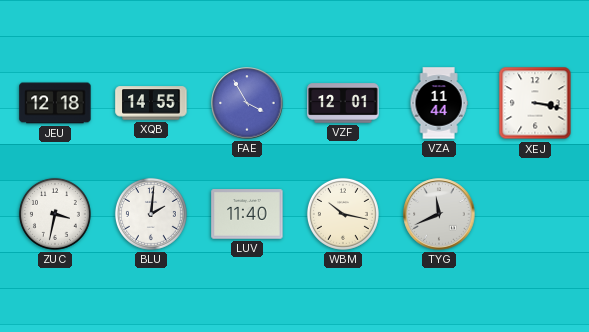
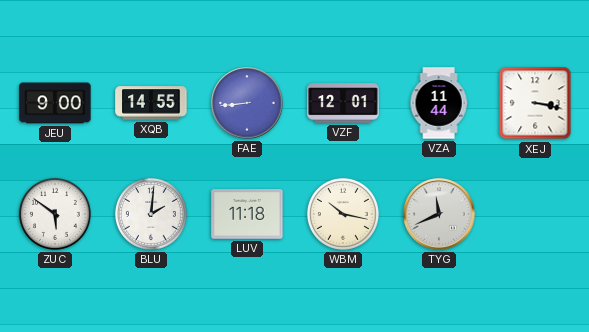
JEU: 12:18 -> 9:00 (55, 103)
FAE: 3:55 -> 8:44 (247, 103)
ZUC: 3:32 -> 5:51 (55, 214)
LUV: 11:40 -> 11:18 (247, 214)
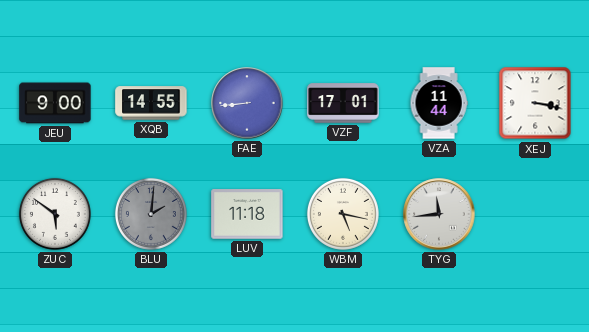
VZF: 12:01 -> 17:01 (343, 103)
BLU dial: white -> grey (151, 214)
WBM: 10:17 -> 5:17 (343, 214)
TYG: 11:41 -> 11:44 (439, 214)
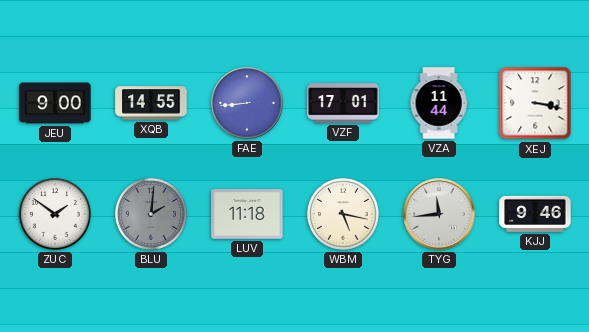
ZUC: 5:51 -> 1:51 (55, 214)
KJJ: none -> 9:46 (535, 214)
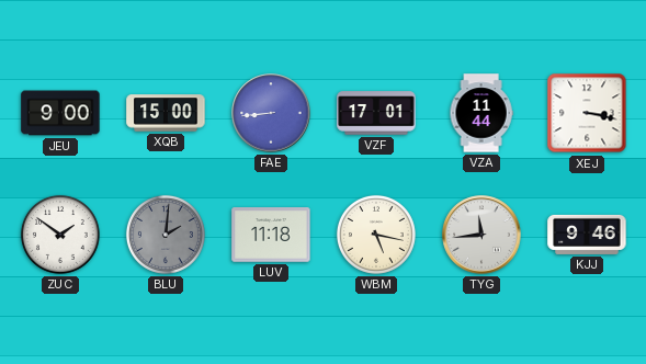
XQB: 14:55 -> 15:00 (166, 113)
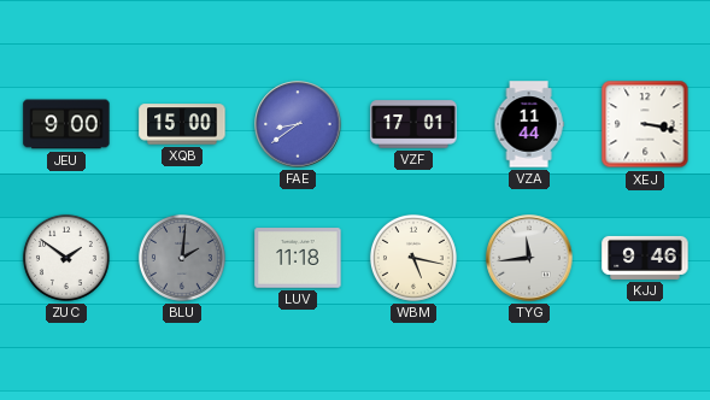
FAE: 8:44 -> 8:39 (298, 124)
